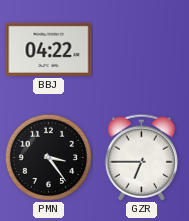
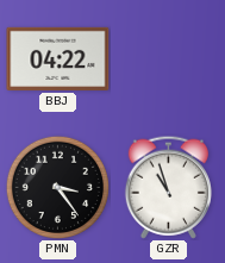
GZR: 6:45 -> 10:57 (168, 187)
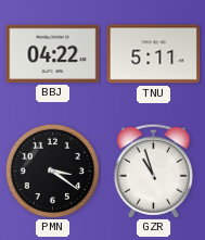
TNU: none -> 5:11 (154, 54)
PMN: 3:24 -> 3:21 (52, 170)
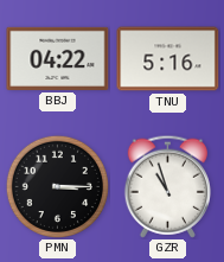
TNU: 5:11 -> 5:16 (168, 59)
PMN: 3:21 -> 3:15 (57, 186)
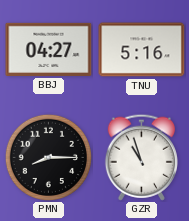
BBJ: 04:22 -> 04:27 (49, 49)
PMN: 3:15 -> 8:15 (48, 157)
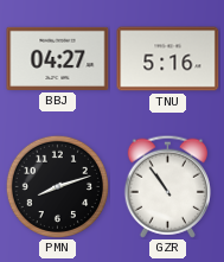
PMN: 8:15 -> 8:12 (57, 186)
GZR: 10:57 -> 10:54 (167, 186)
